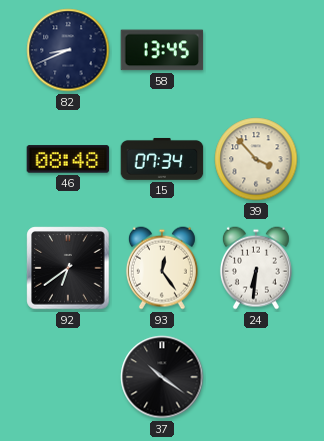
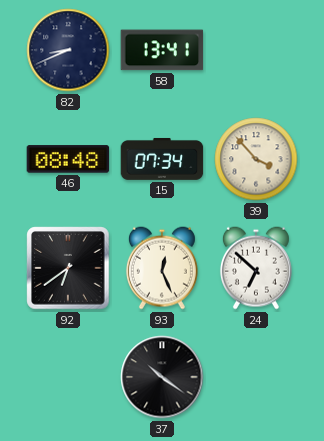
58: 13:45 -> 13:41 (162, 50)
93: 12:24 -> 12:26 (162, 268)
24: 6:31 -> 6:52 (256, 268)
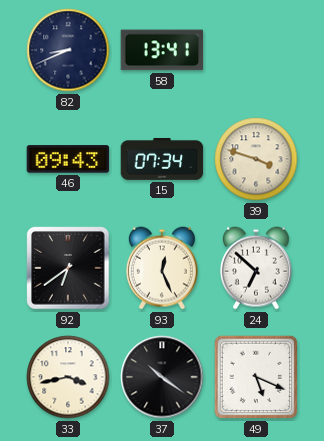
46: 08:48 -> 09:43 (68, 159)
39: 3:53 -> 3:48 (256, 159)
33: none -> 3:43 (68, 377)
49: none -> 5:19 (256, 377)
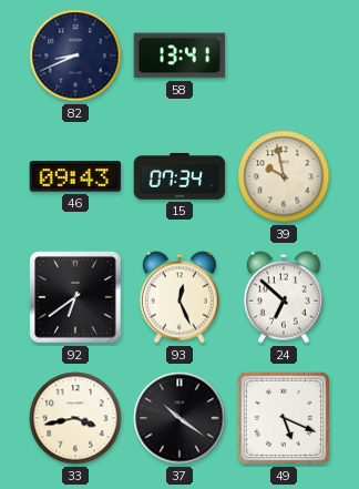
39: 3:48 -> 9:58 (284, 176)
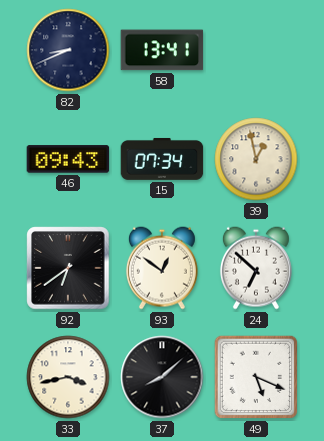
39: 9:58 -> 12:58 (256, 159)
93: 12:26 -> 12:51 (162, 268)
37: 10:21 -> 8:08 (162, 377)
